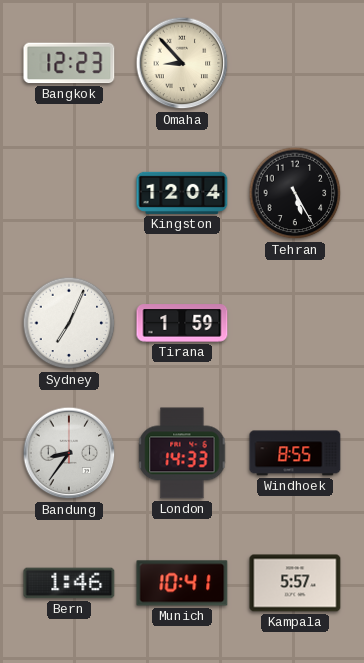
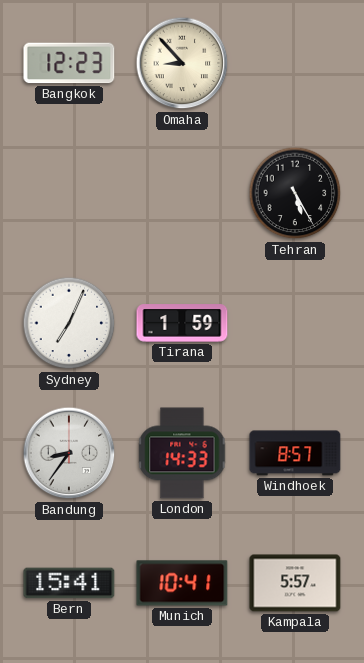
Kingston: 12:04 -> none (182, 193)
Windhoek: 8:55 -> 8:57 (295, 453)
Bern: 1:46 -> 15:41 (69, 583)
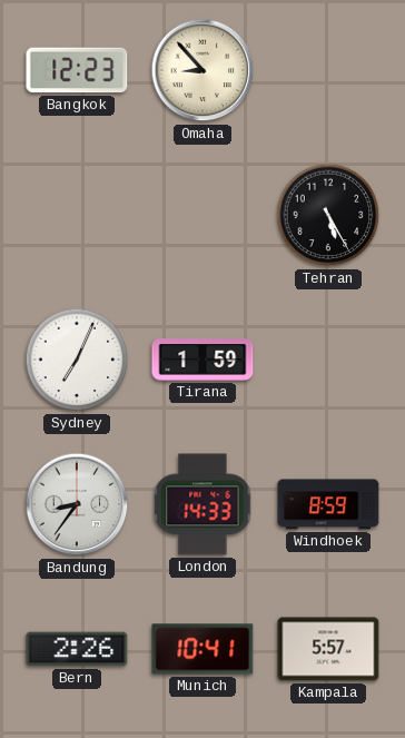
Windhoek: 8:57 -> 8:59 (328, 504)
Bern: 15:41 -> 2:26 (77, 649)
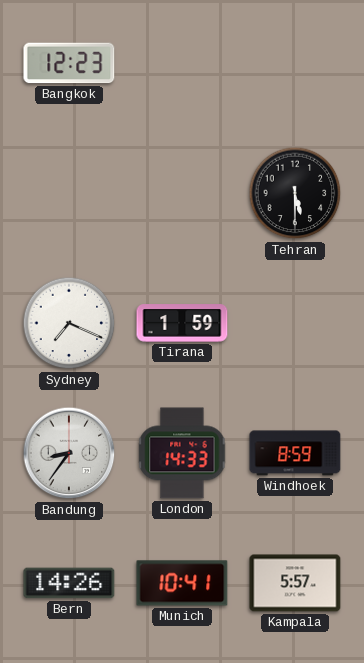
Omaha: 8:53 -> none (202, 70)
Tehran: 5:25 -> 5:30 (295, 193)
Sydney: 7:04 -> 7:19 (69, 323)
Bern: 2:26 -> 14:26 (69, 583)
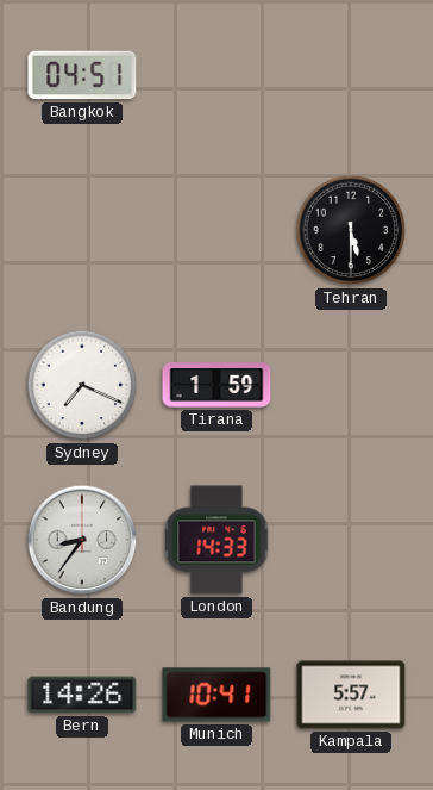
Bangkok: 12:23 -> 04:51 (82, 75)
Windhoek: 8:59 -> none (295, 453)
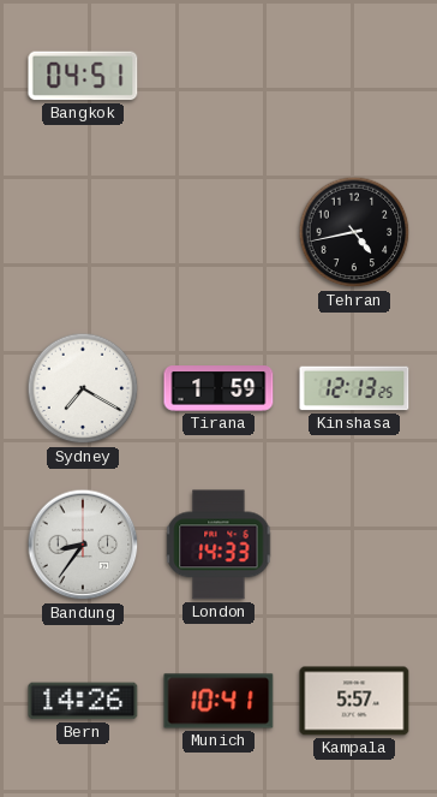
Tehran: 5:30 -> 4:43 (354, 232)
Sydney: 7:19 -> 7:20 (83, 388)
Kinshasa: none -> 12:13 (354, 388)
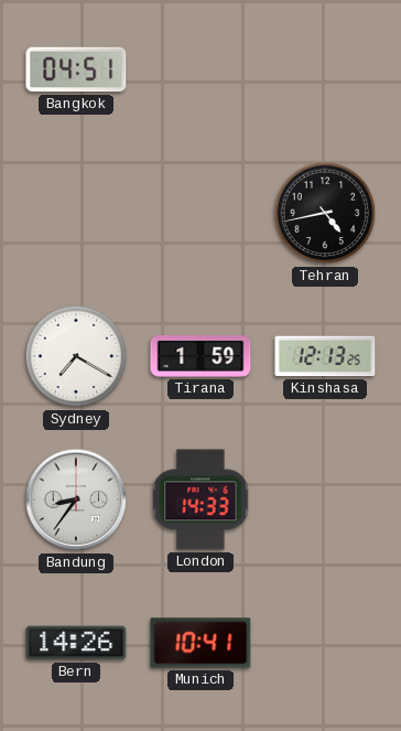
Kampala: 5:57 -> none (354, 701)
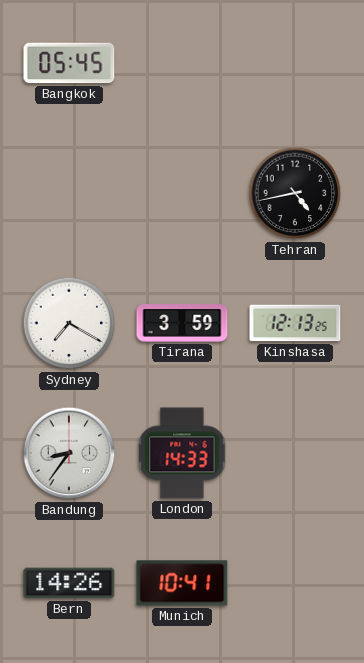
Bangkok: 04:51 -> 05:45 (69, 63)
Tirana: 1:59 -> 3:59 (182, 323)
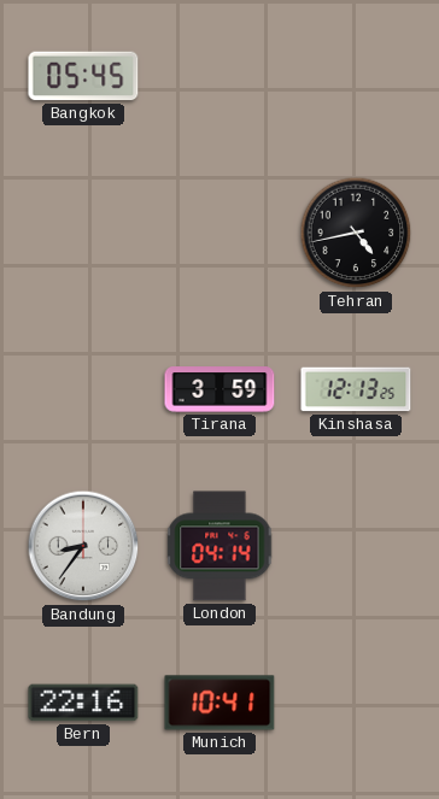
Sydney: 7:20 -> none (69, 323)
London: 14:33 -> 04:14 (219, 546)
Bern: 14:26 -> 22:16 (83, 703)
